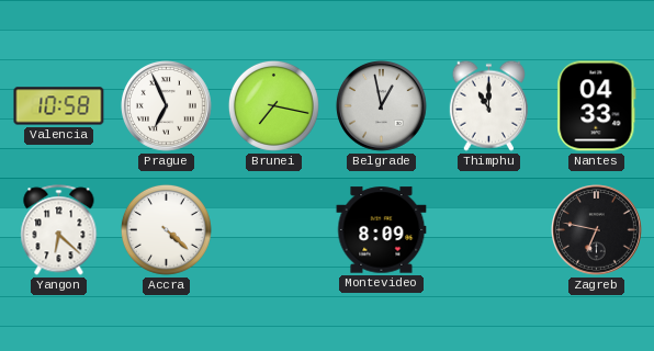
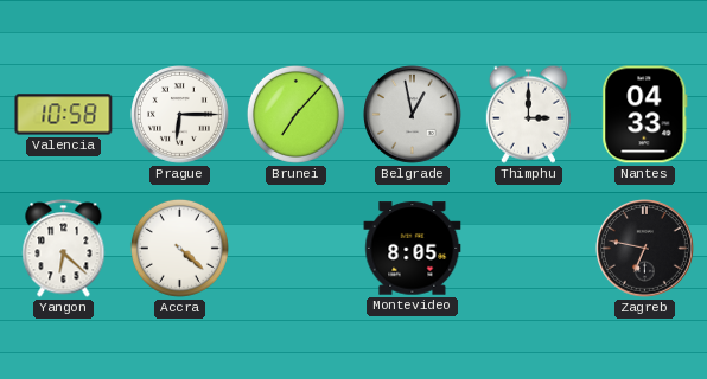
Prague: 6:56 -> 6:15 (180, 115)
Brunei: 7:17 -> 7:07 (295, 114)
Thimphu: 11:00 -> 3:00 (528, 114)
Montevideo: 8:09 -> 8:05 (413, 249)
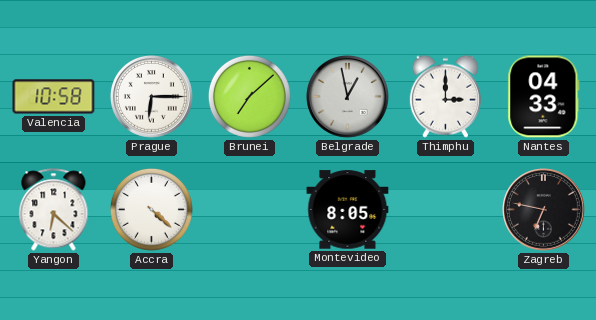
Brunei: 7:07 -> 7:08 (249, 96)
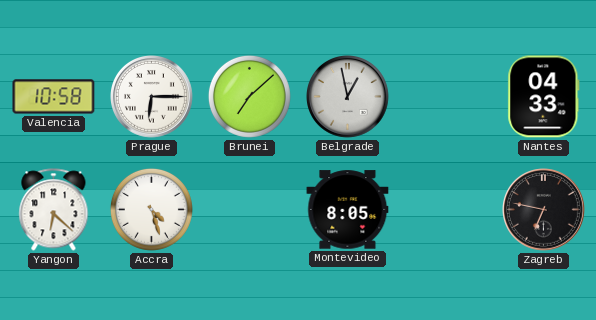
Thimphu: 3:00 -> none (445, 96)
Accra: 4:22 -> 4:27 (151, 209)
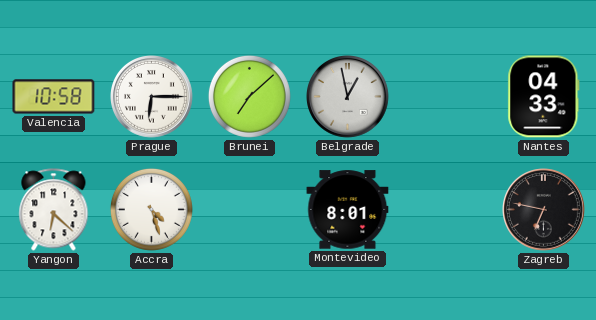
Montevideo: 8:05 -> 8:01 (348, 210)
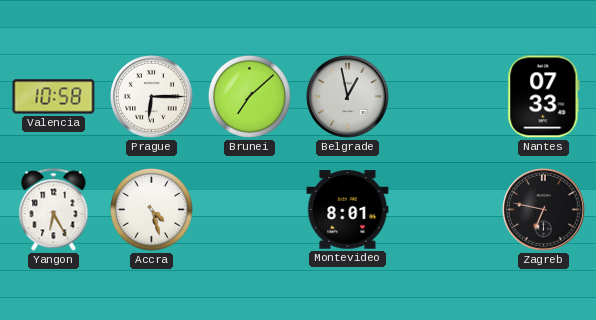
Nantes: 04:33 -> 07:33 (544, 97)
Yangon: 6:22 -> 6:25 (54, 210)
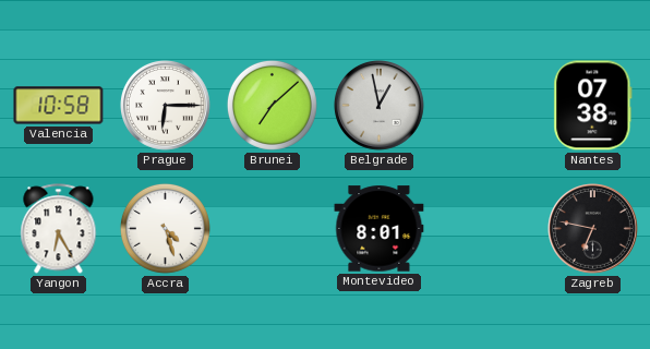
Nantes: 07:33 -> 07:38 (593, 106)
